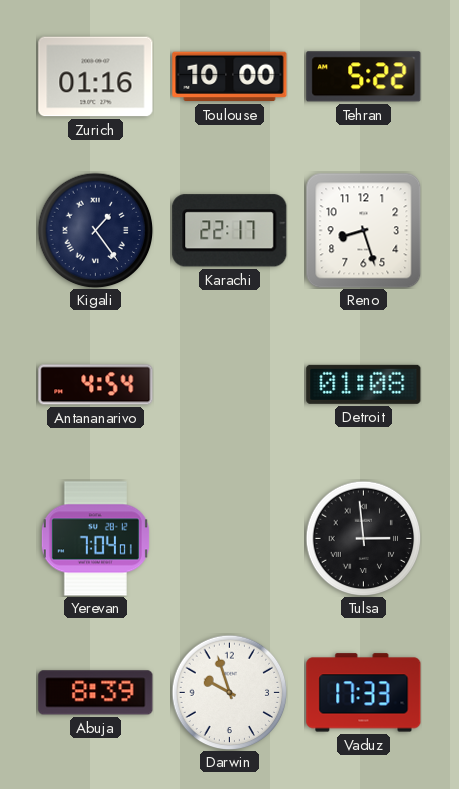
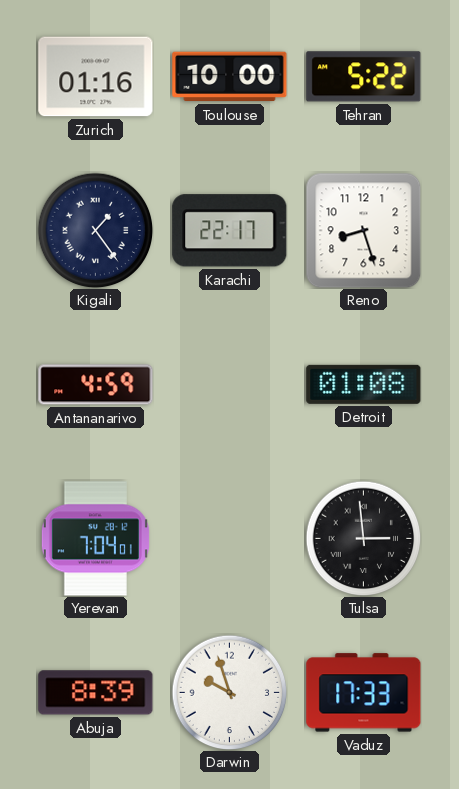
Antananarivo: 4:54 -> 4:59 (96, 385)
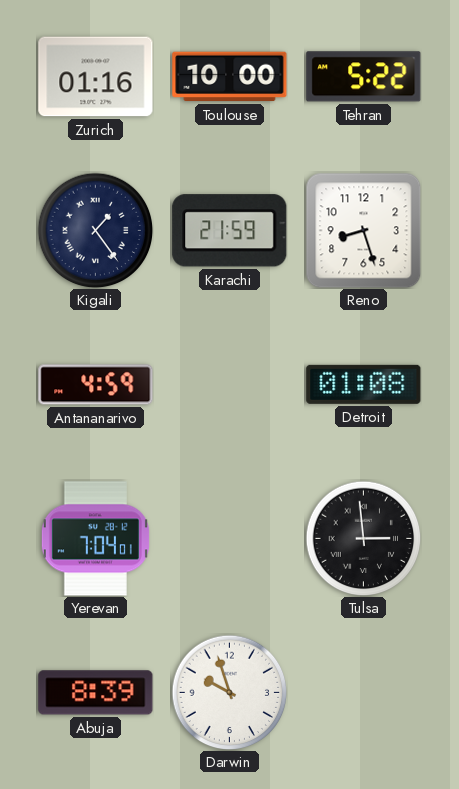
Karachi: 22:17 -> 21:59 (230, 231)
Vaduz: 17:33 -> none (364, 693)
